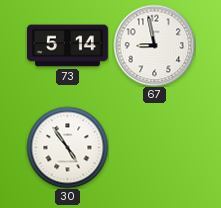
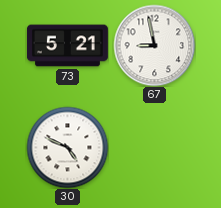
73: 5:14 -> 5:21 (67, 46)
30: 4:54 -> 4:49 (67, 147)
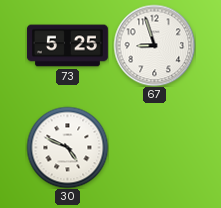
73: 5:21 -> 5:25 (67, 46)
67: 8:58 -> 8:57 (154, 45)
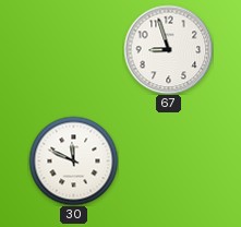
73: 5:25 -> none (67, 46)
30: 4:49 -> 11:49 (73, 160)
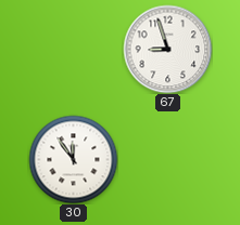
30: 11:49 -> 11:54 (73, 159)
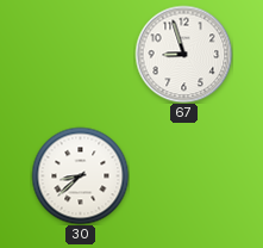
30: 11:54 -> 8:38 (80, 175)
